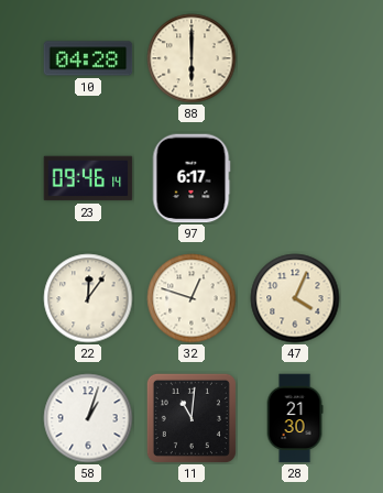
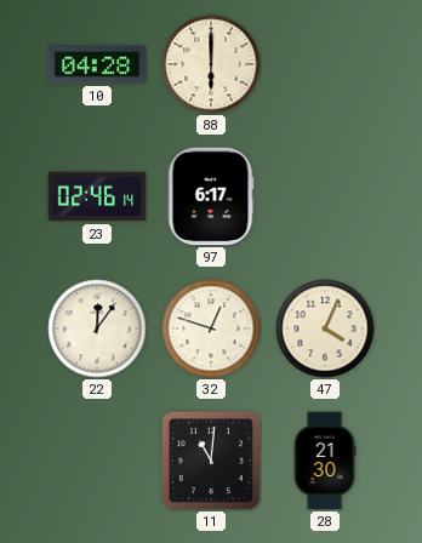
23: 09:46 -> 02:46 (97, 196)
58: 1:03 -> none (88, 418)
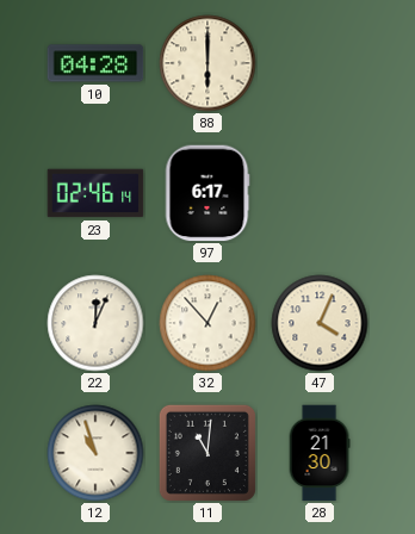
22: 12:06 -> 12:04 (95, 323)
32: 12:48 -> 12:53 (207, 323)
12: none -> 10:57 (95, 453)
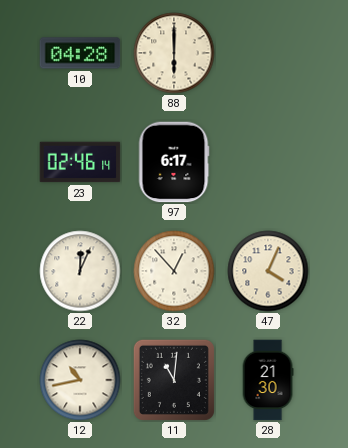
12: 10:57 -> 10:43 (80, 380)
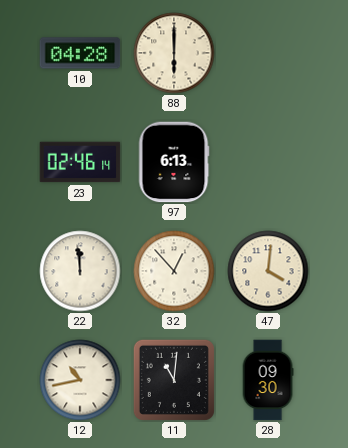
97: 6:17 -> 6:13 (174, 162)
22: 12:04 -> 11:59 (80, 271)
47: 4:04 -> 4:01 (268, 271)
28: 21:30 -> 09:30 (268, 380)
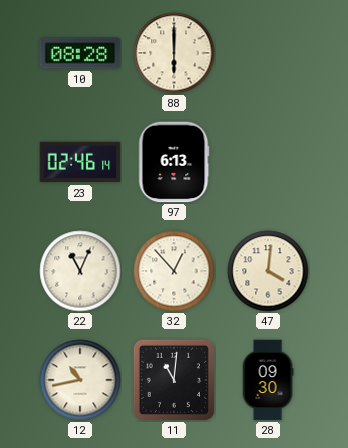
10: 04:28 -> 08:28 (80, 53)
22: 11:59 -> 11:04 (80, 271)
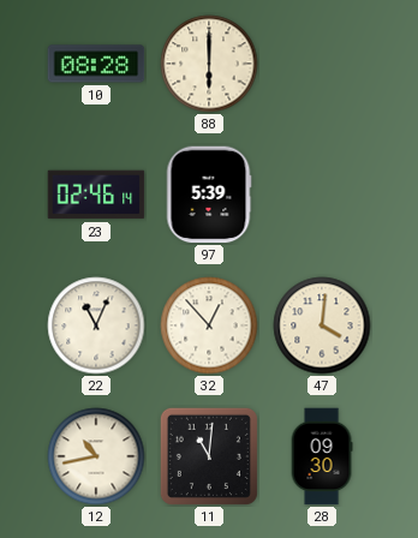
97: 6:13 -> 5:39 (209, 195)
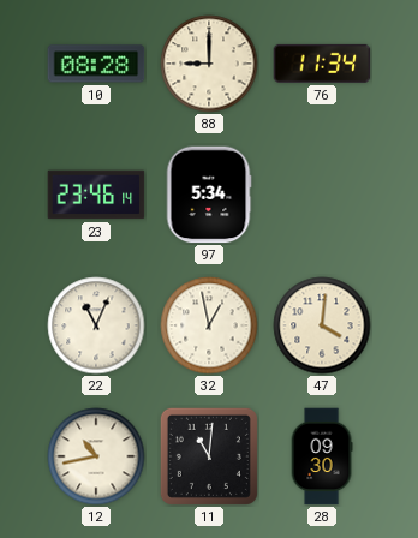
88: 6:00 -> 9:00 (209, 64)
76: none -> 11:34 (322, 64)
23: 02:46 -> 23:46 (96, 195)
97: 5:39 -> 5:34 (209, 195)
32: 12:53 -> 12:58 (209, 325)
